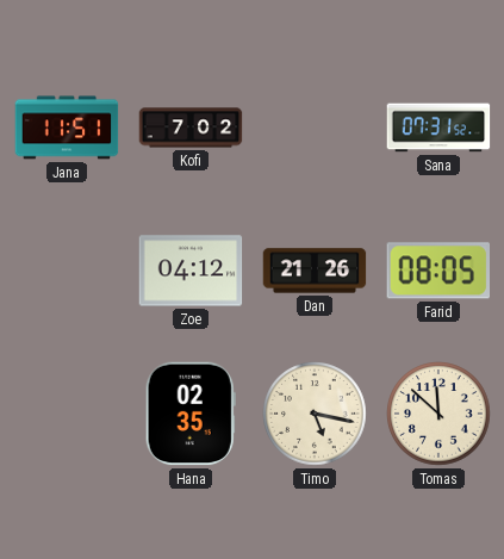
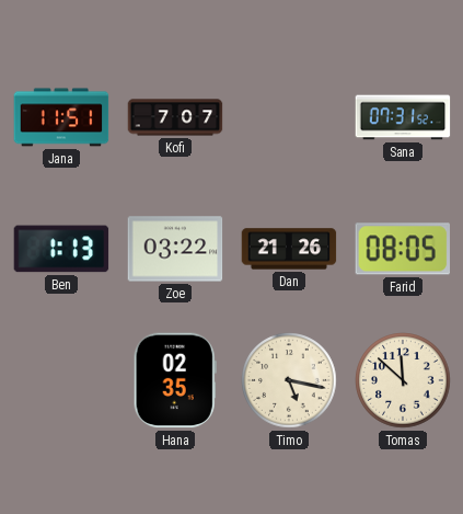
Kofi: 7:02 -> 7:07 (175, 117)
Ben: none -> 1:13 (61, 249)
Zoe: 04:12 -> 03:22 (175, 249)
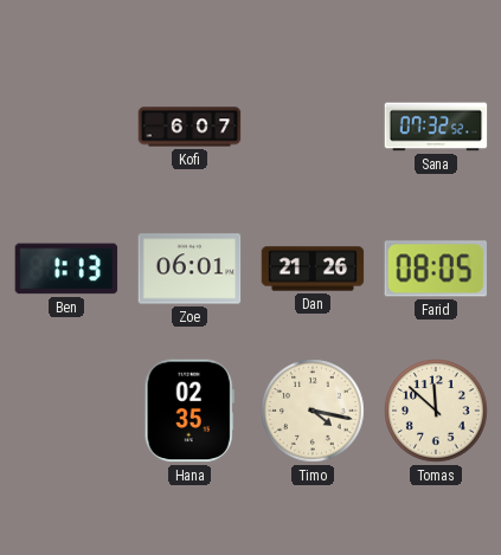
Jana: 11:51 -> none (61, 117)
Kofi: 7:07 -> 6:07 (190, 127)
Sana: 07:31 -> 07:32 (436, 127)
Zoe: 03:22 -> 06:01 (190, 269)
Timo: 5:17 -> 4:17 (313, 411)
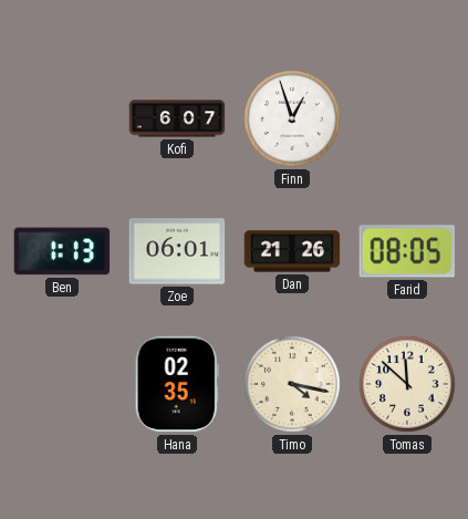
Finn: none -> 12:57 (292, 118)
Sana: 07:32 -> none (436, 127)
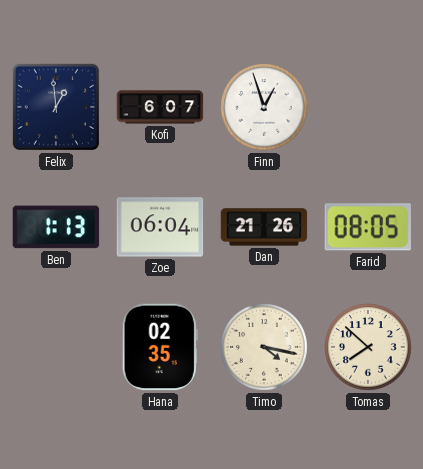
Felix: none -> 12:59 (56, 107)
Zoe: 06:01 -> 06:04 (160, 227)
Tomas: 11:52 -> 7:52 (368, 347)
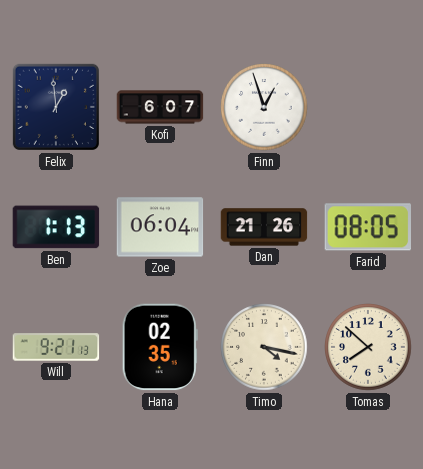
Will: none -> 9:21 (56, 347)
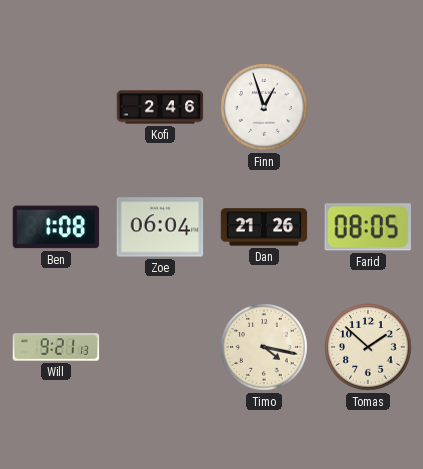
Felix: 12:59 -> none (56, 107)
Kofi: 6:07 -> 2:46 (160, 107)
Ben: 1:13 -> 1:08 (56, 227)
Hana: 02:35 -> none (160, 347)
Tomas: 7:52 -> 1:52 (368, 347)
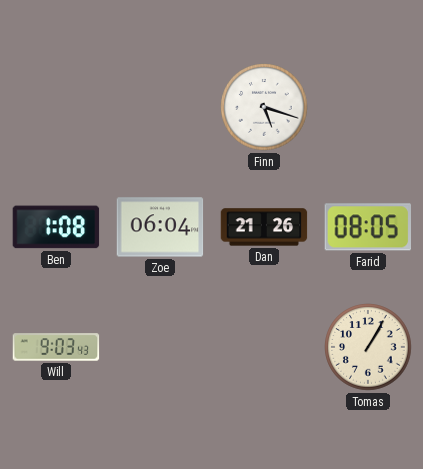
Kofi: 2:46 -> none (160, 107)
Finn: 12:57 -> 5:18 (264, 107)
Will: 9:21 -> 9:03 (56, 347)
Timo: 4:17 -> none (264, 347)
Tomas: 1:52 -> 1:05 (368, 347)
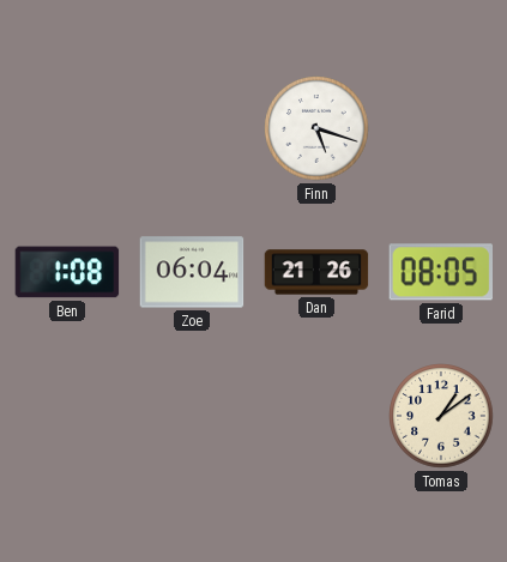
Will: 9:03 -> none (56, 347)
Tomas: 1:05 -> 1:09 (441, 416)
